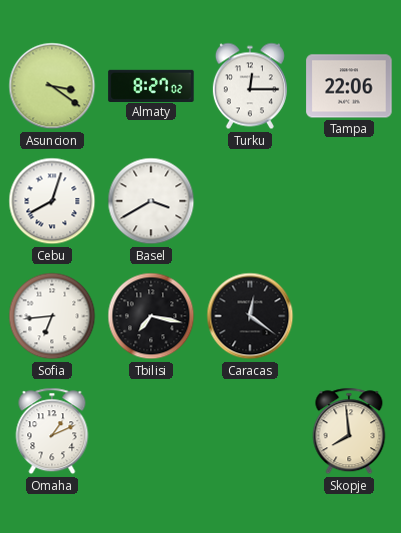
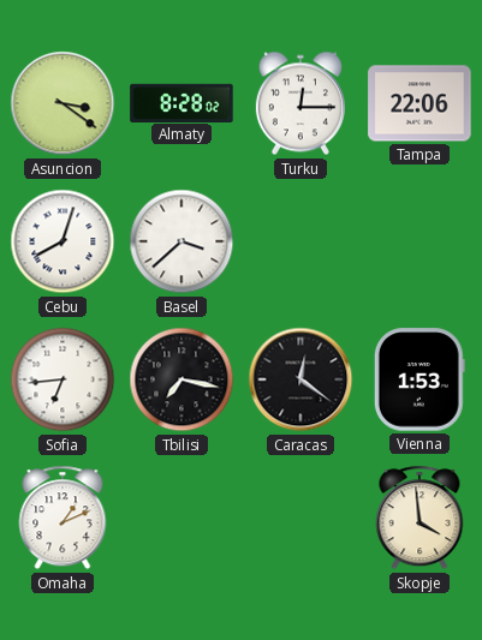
Almaty: 8:27 -> 8:28 (182, 102)
Basel: 3:40 -> 3:38 (182, 241)
Vienna: none -> 1:53 (419, 379)
Skopje: 7:59 -> 3:59 (419, 518)
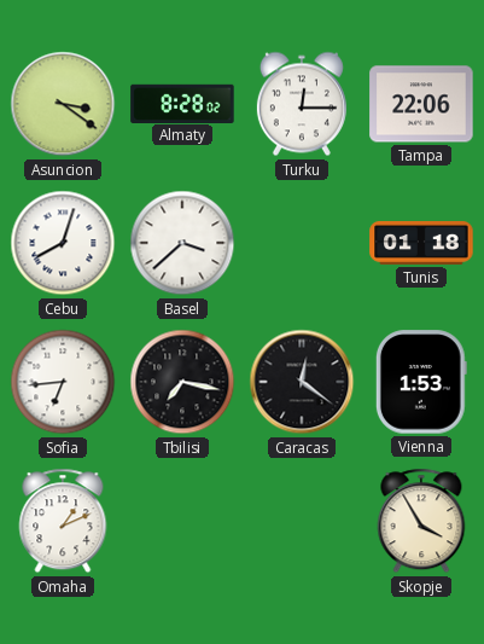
Tunis: none -> 01:18 (421, 243)
Skopje: 3:59 -> 3:55 (421, 521)
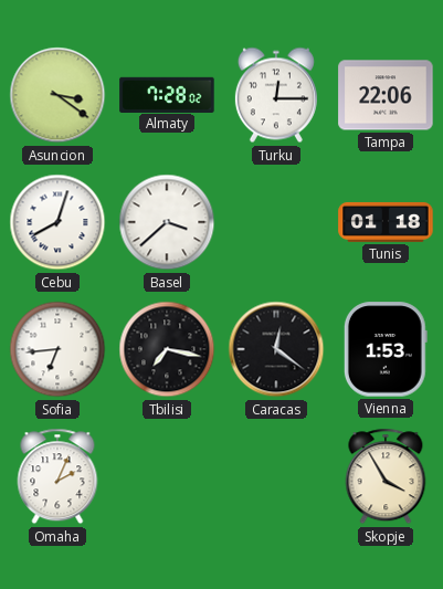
Almaty: 8:28 -> 7:28 (167, 94)
Omaha: 1:11 -> 2:04 (57, 476)
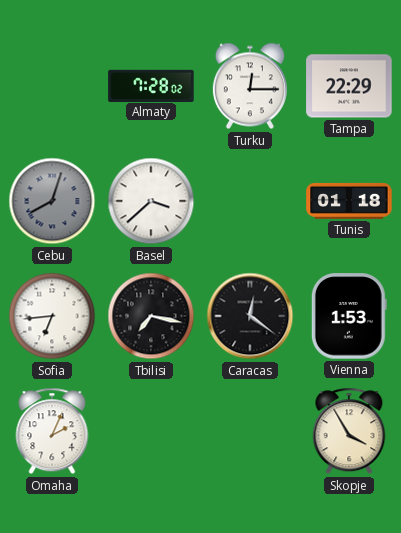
Asuncion: 3:21 -> none (57, 95)
Tampa: 22:06 -> 22:29 (349, 86)
Cebu dial: white -> grey (52, 201)
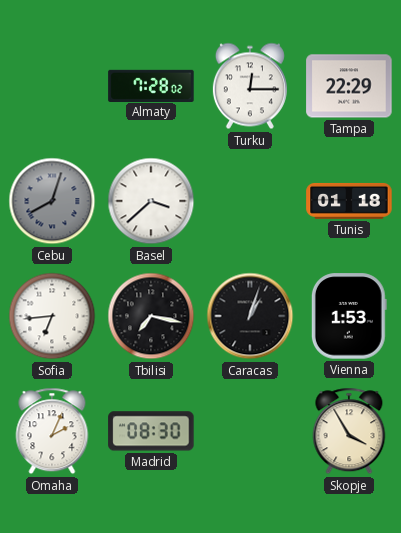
Caracas: 12:21 -> 1:03 (250, 316)
Madrid: none -> 08:30 (151, 431)
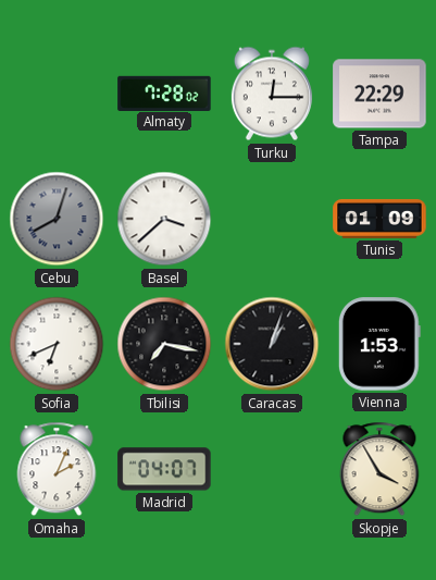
Tunis: 01:18 -> 01:09 (379, 219)
Sofia: 6:44 -> 6:41 (57, 344)
Madrid: 08:30 -> 04:07 (164, 469)
